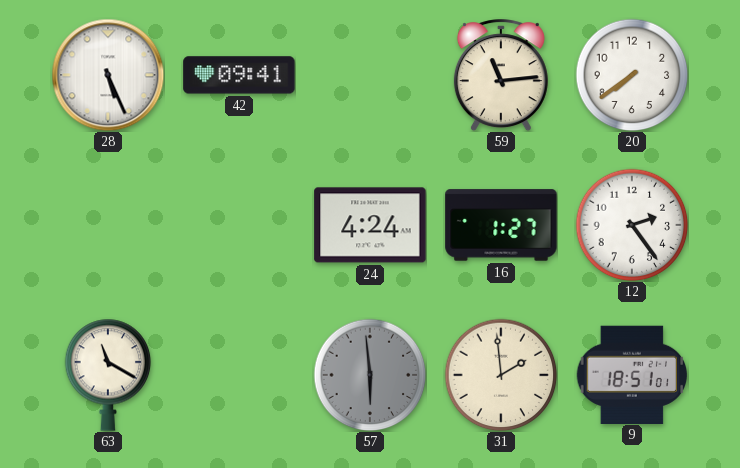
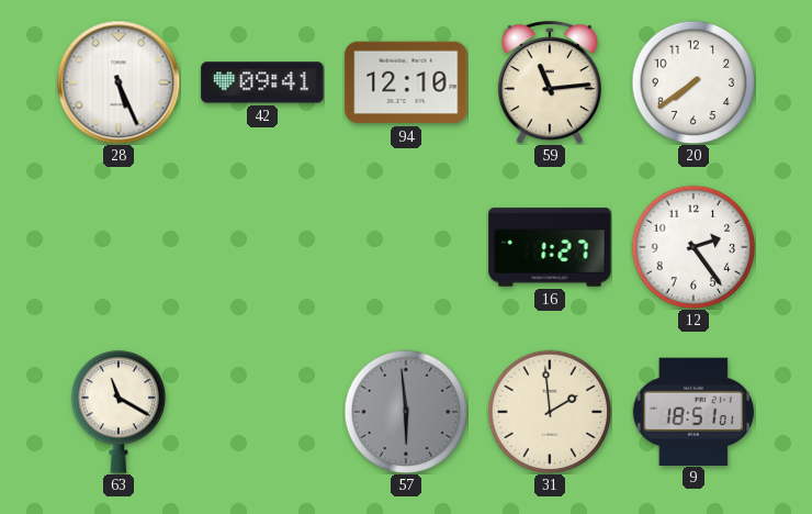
94: none -> 12:10 (406, 82)
24: 4:24 -> none (370, 225)
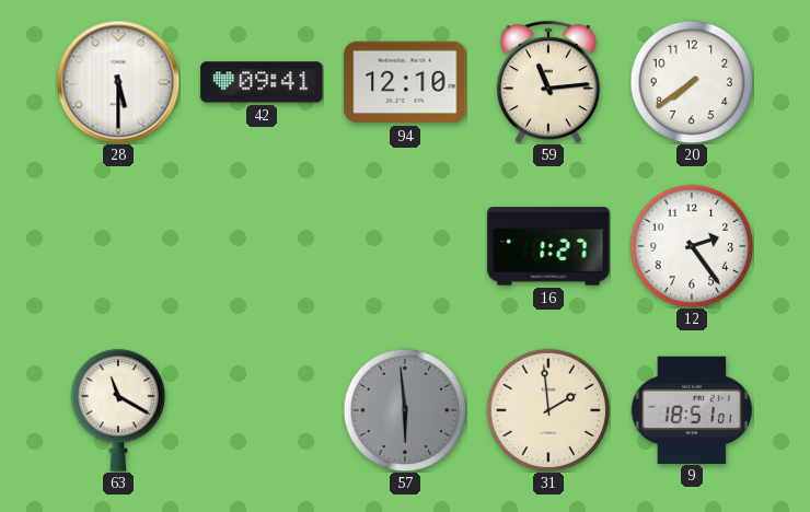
28: 5:26 -> 5:30 (118, 82)
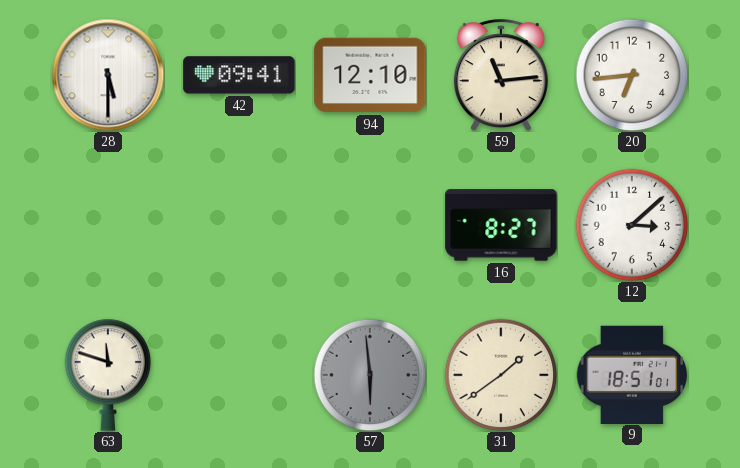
20: 7:39 -> 6:44 (632, 75)
16: 1:27 -> 8:27 (501, 225)
12: 2:24 -> 3:08 (632, 225)
63: 11:20 -> 11:48 (108, 375)
31: 1:59 -> 1:39 (501, 375)
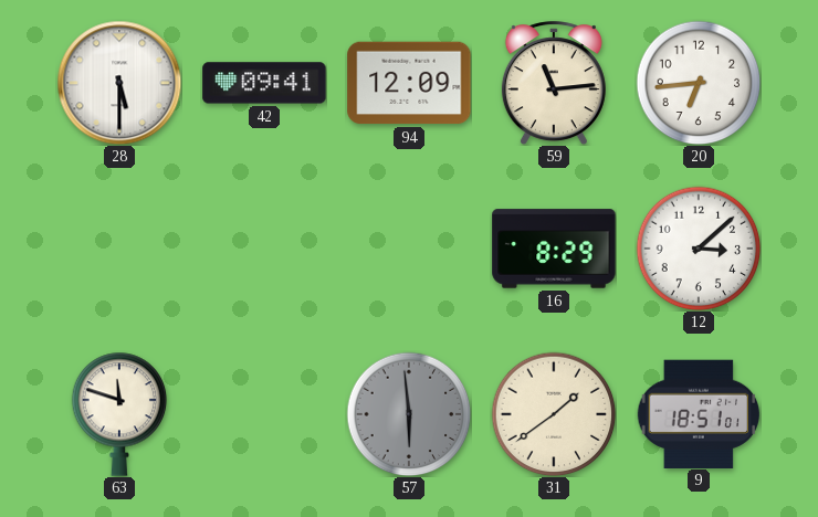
94: 12:10 -> 12:09 (409, 83)
16: 8:27 -> 8:29 (554, 249)
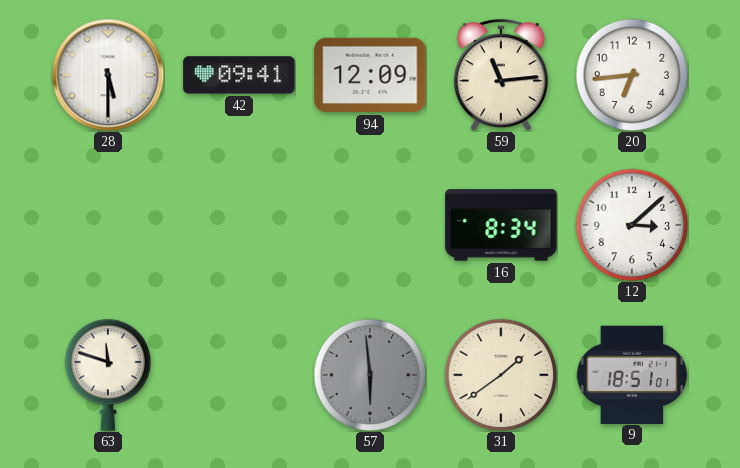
16: 8:29 -> 8:34 (501, 225)
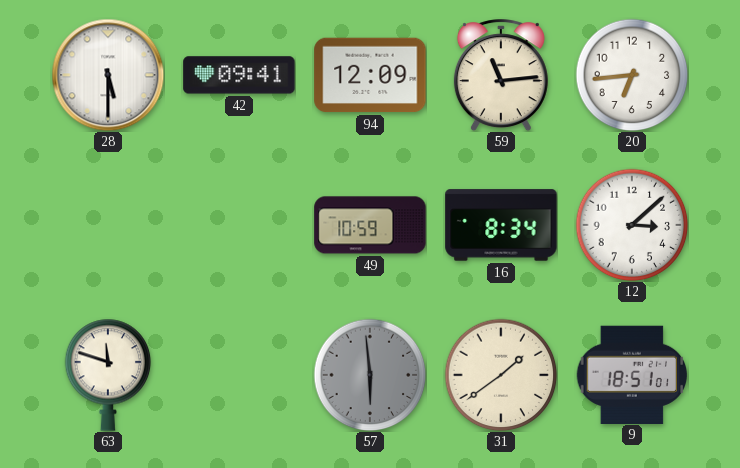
49: none -> 10:59 (370, 225)
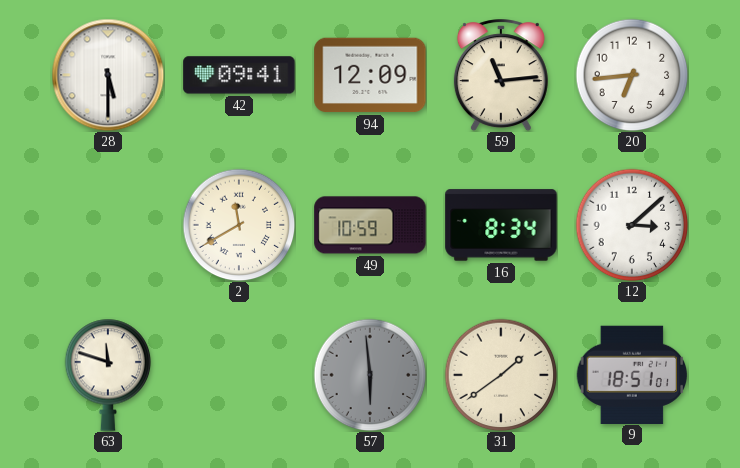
2: none -> 11:40 (239, 225)
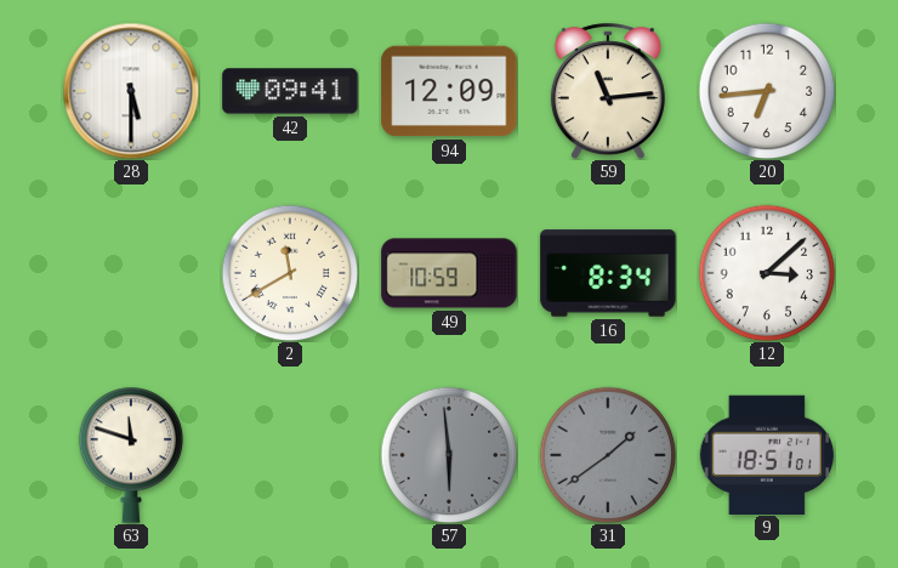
31 dial: cream -> grey (608, 455)
